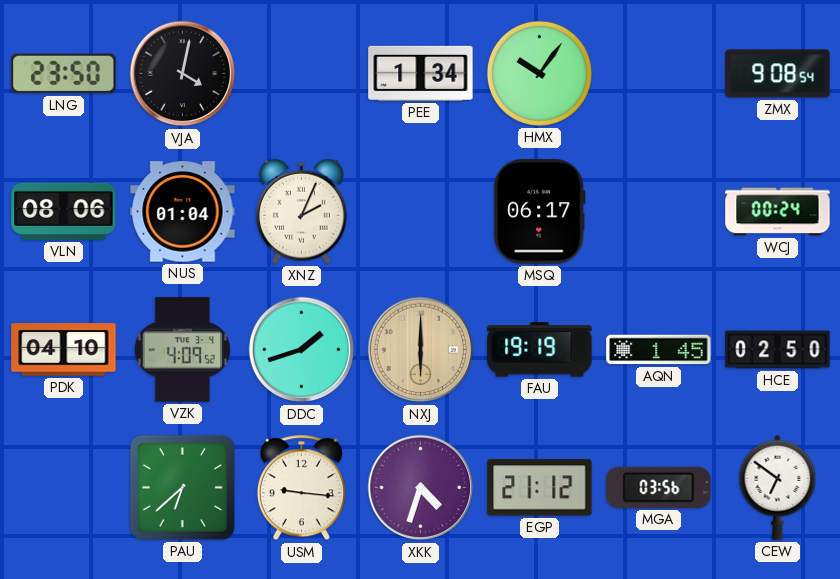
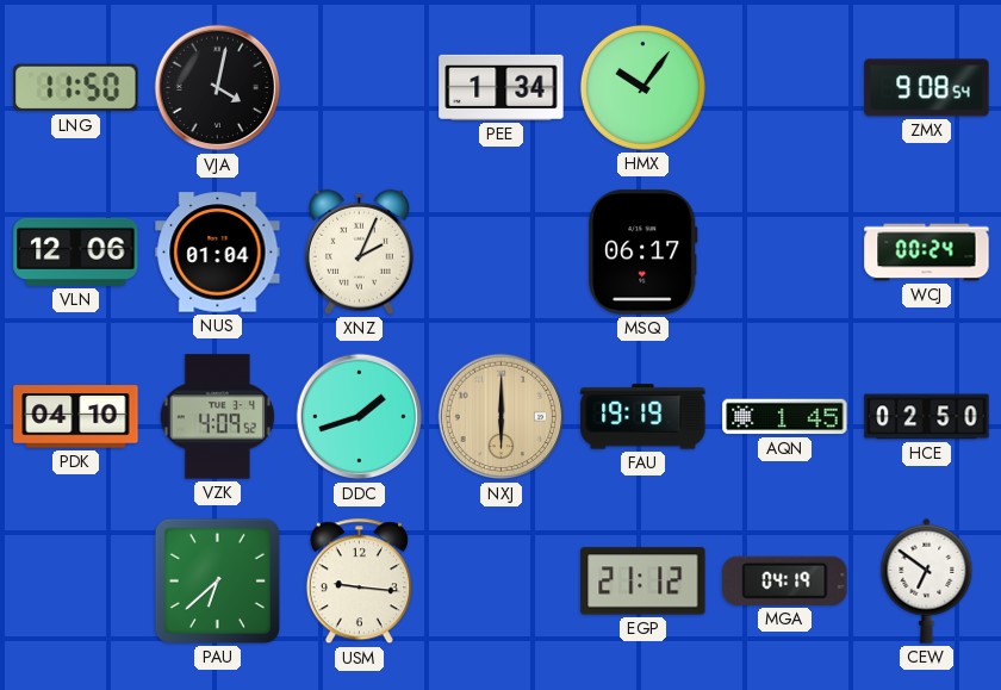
LNG: 23:50 -> 11:50 (76, 88)
VLN: 08:06 -> 12:06 (76, 251)
XKK: 4:33 -> none (421, 488)
MGA: 03:56 -> 04:19 (785, 580)
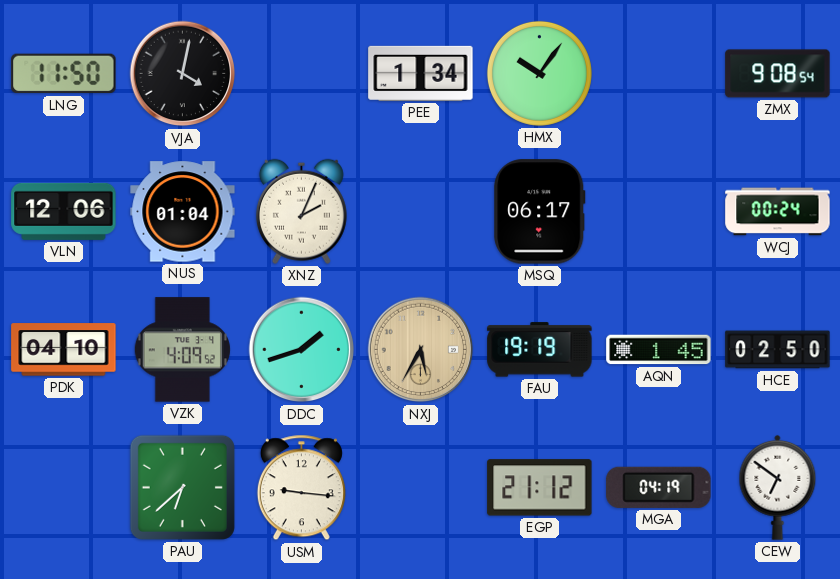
NXJ: 6:00 -> 5:35 (421, 350)
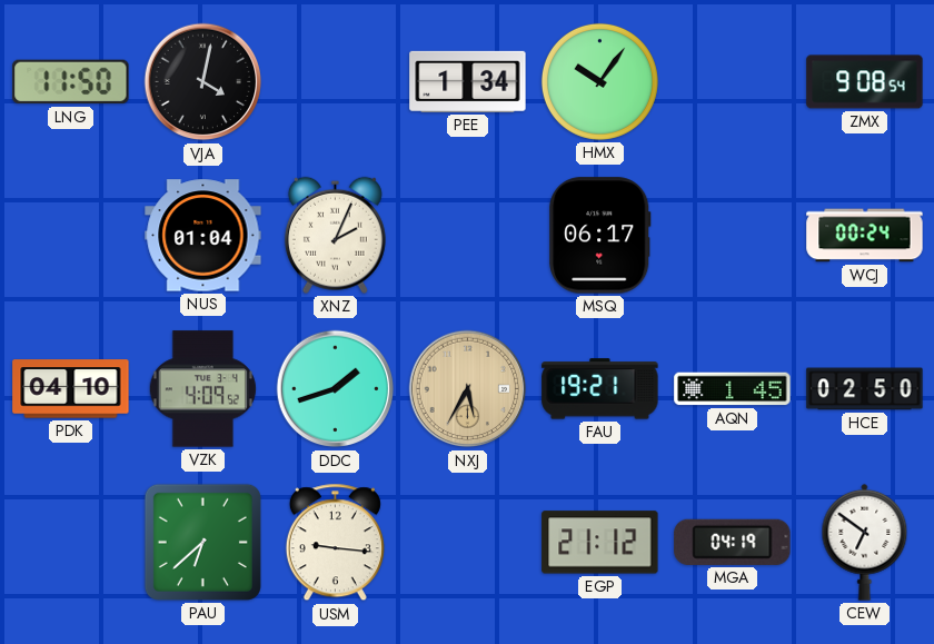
VLN: 12:06 -> none (64, 211)
FAU: 19:19 -> 19:21 (600, 389)
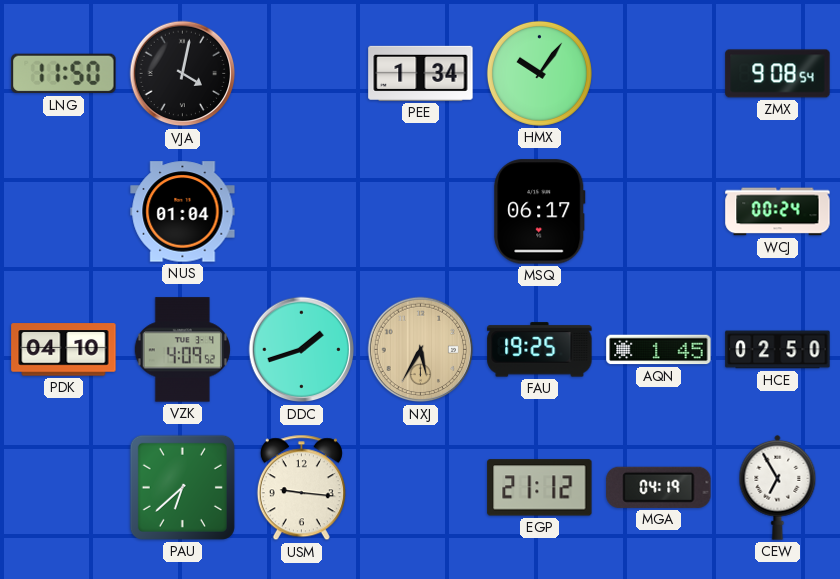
XNZ: 2:04 -> none (335, 235)
FAU: 19:21 -> 19:25 (540, 350)
CEW: 6:51 -> 6:55 (778, 487)
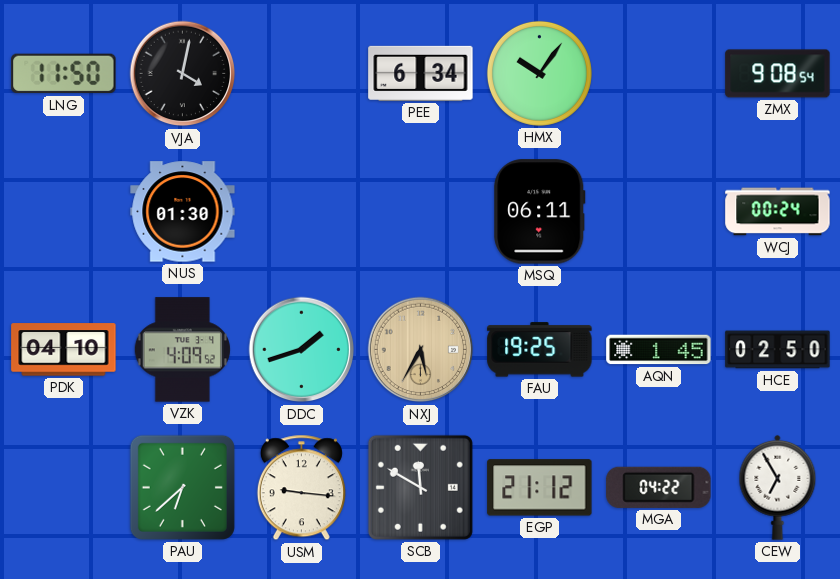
PEE: 1:34 -> 6:34 (421, 73)
NUS: 01:04 -> 01:30 (183, 212)
MSQ: 06:17 -> 06:11 (540, 212)
SCB: none -> 11:50 (420, 487)
MGA: 04:19 -> 04:22 (659, 487)
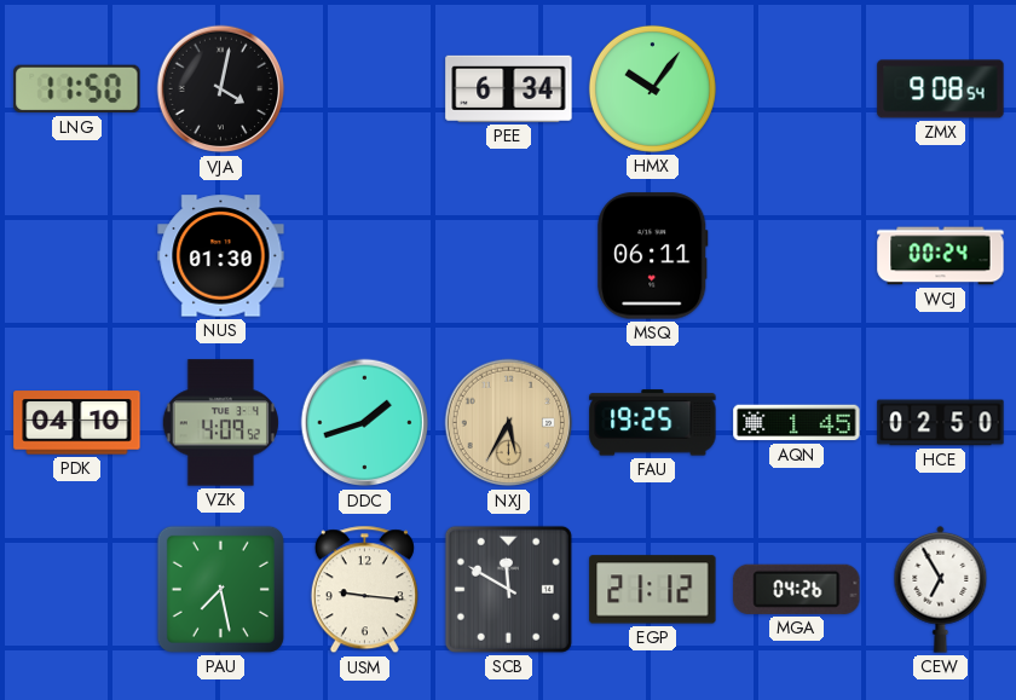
PAU: 6:38 -> 7:28 (220, 589)
MGA: 04:22 -> 04:26 (797, 589)
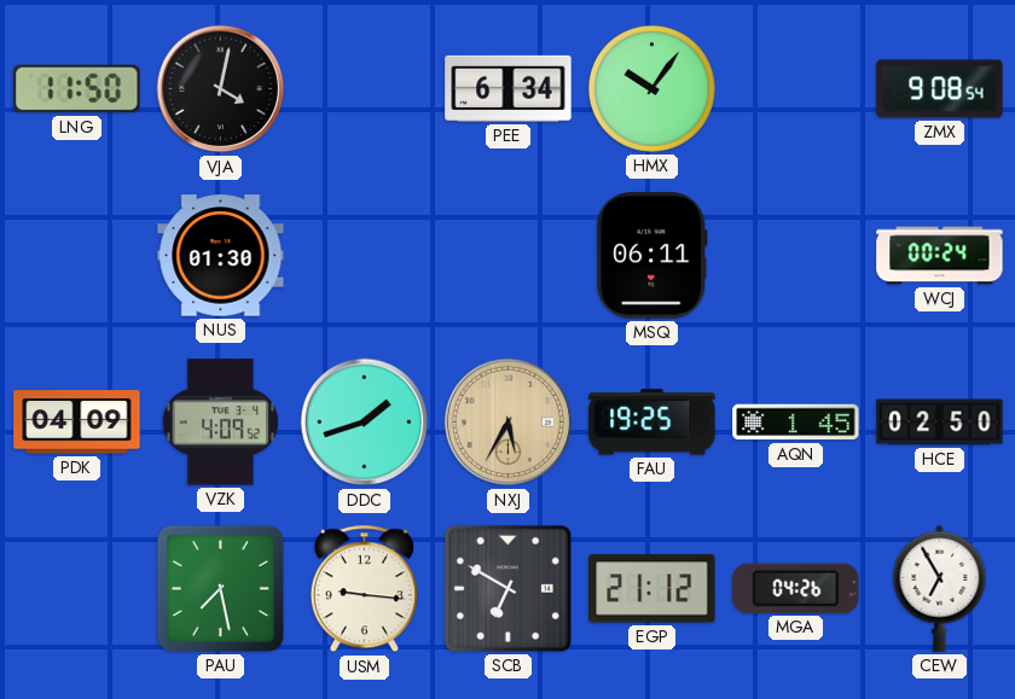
PDK: 04:10 -> 04:09 (77, 423)
SCB: 11:50 -> 6:50 (507, 588)
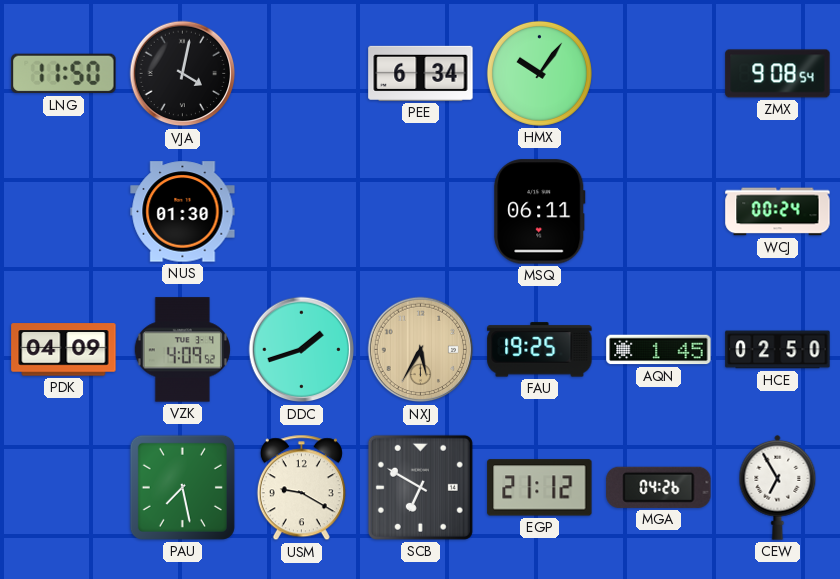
USM: 9:16 -> 9:20 (301, 488)
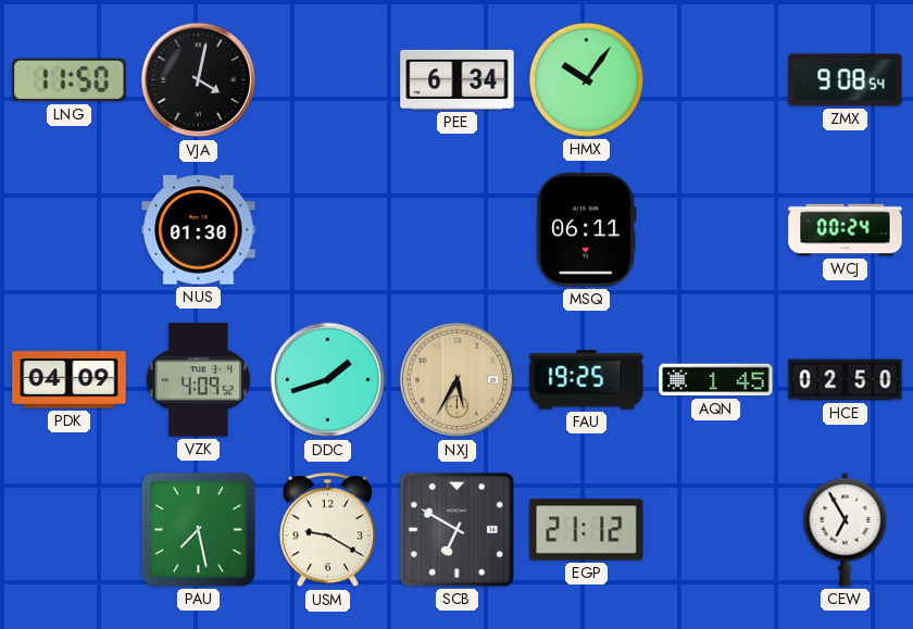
MGA: 04:26 -> none (659, 487)
